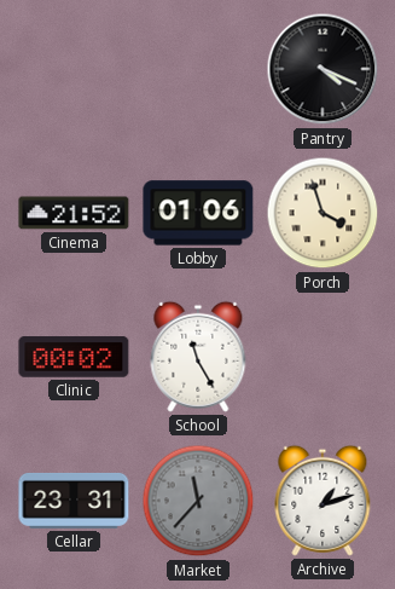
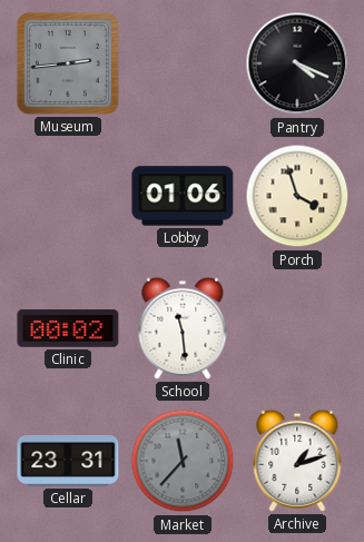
Museum: none -> 2:44 (68, 63)
Cinema: 21:52 -> none (74, 213)
School: 11:25 -> 11:29 (183, 328)
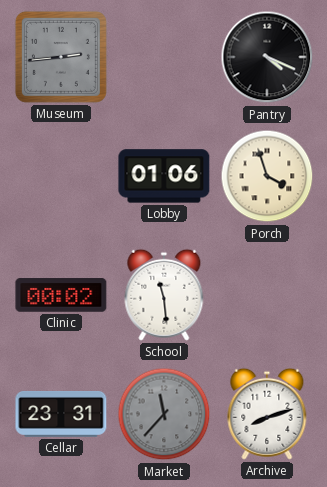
Archive: 1:12 -> 8:12 (267, 414)
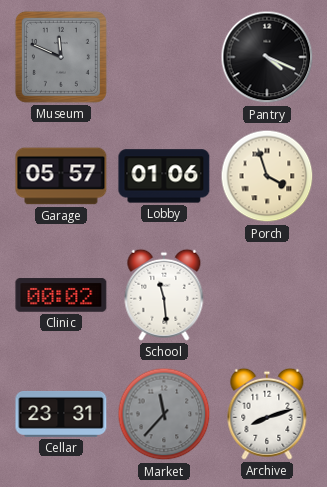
Museum: 2:44 -> 11:49 (61, 57)
Garage: none -> 05:57 (61, 176)
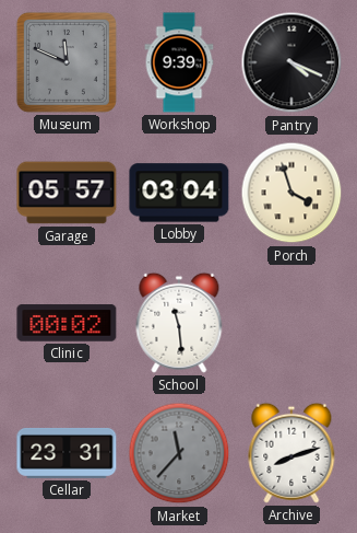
Workshop: none -> 9:39 (179, 62)
Lobby: 01:06 -> 03:04 (179, 193)
